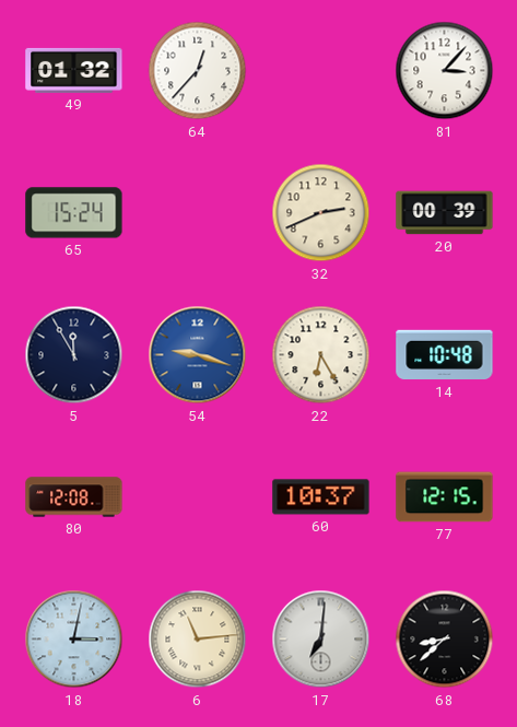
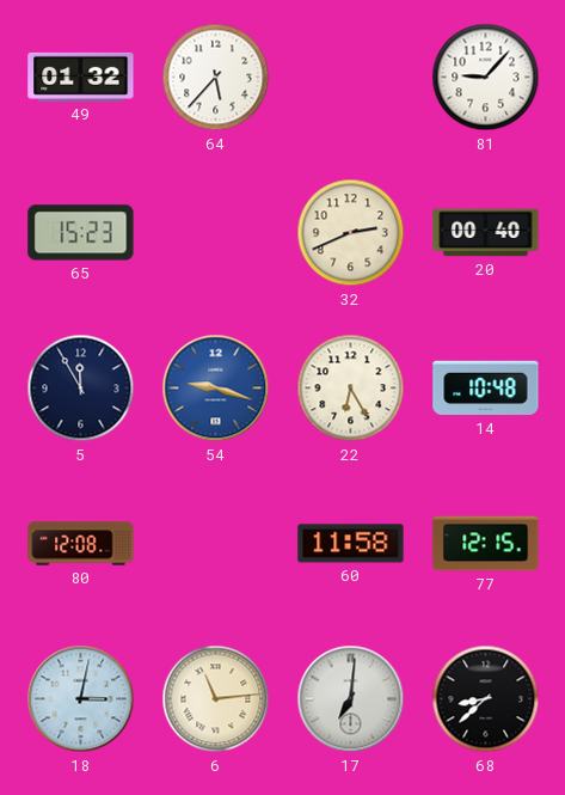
64: 12:37 -> 5:37 (216, 78)
81: 3:07 -> 9:07 (486, 78)
65: 15:24 -> 15:23 (81, 233)
20: 00:39 -> 00:40 (486, 233)
60: 10:37 -> 11:58 (351, 544)
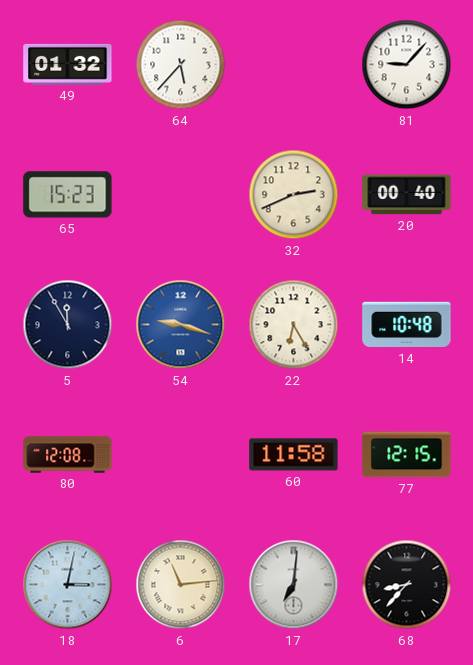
68: 8:38 -> 8:37 (407, 585)
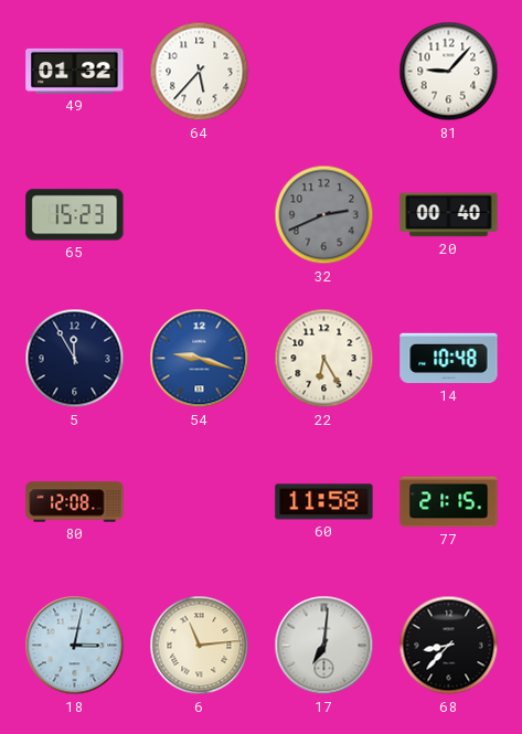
32 dial: cream -> grey (324, 215)
77: 12:15 -> 21:15 (449, 502)
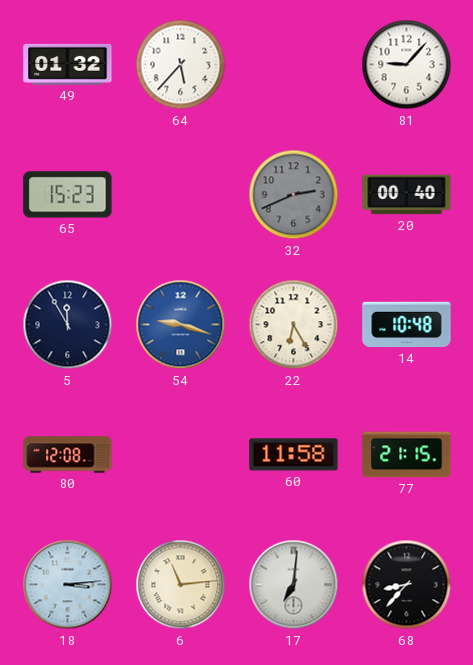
18: 3:02 -> 3:14 (68, 585)
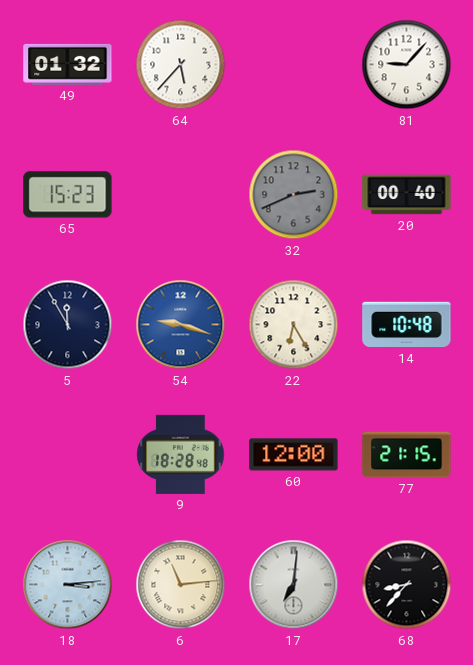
80: 12:08 -> none (68, 455)
9: none -> 18:28 (181, 454)
60: 11:58 -> 12:00 (294, 455)
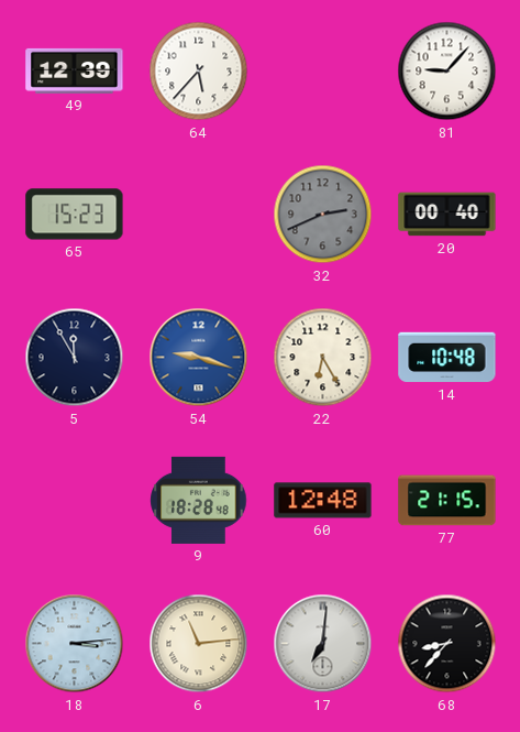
49: 01:32 -> 12:39 (75, 70)
60: 12:00 -> 12:48 (323, 501)
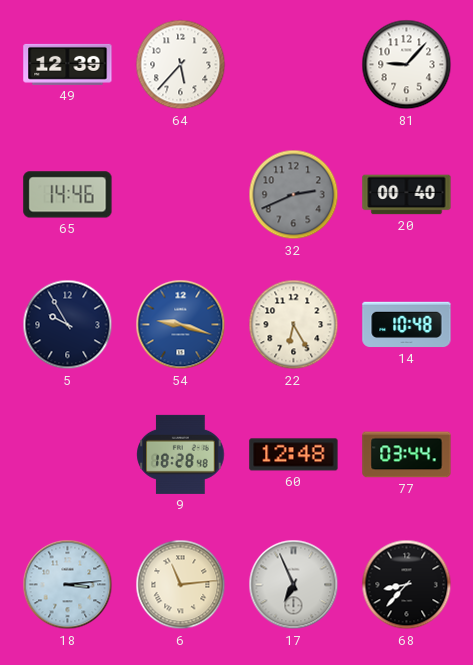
65: 15:23 -> 14:46 (68, 195)
5: 11:55 -> 9:55 (68, 325)
77: 21:15 -> 03:44 (407, 455)
17: 7:01 -> 6:56 (294, 585)
